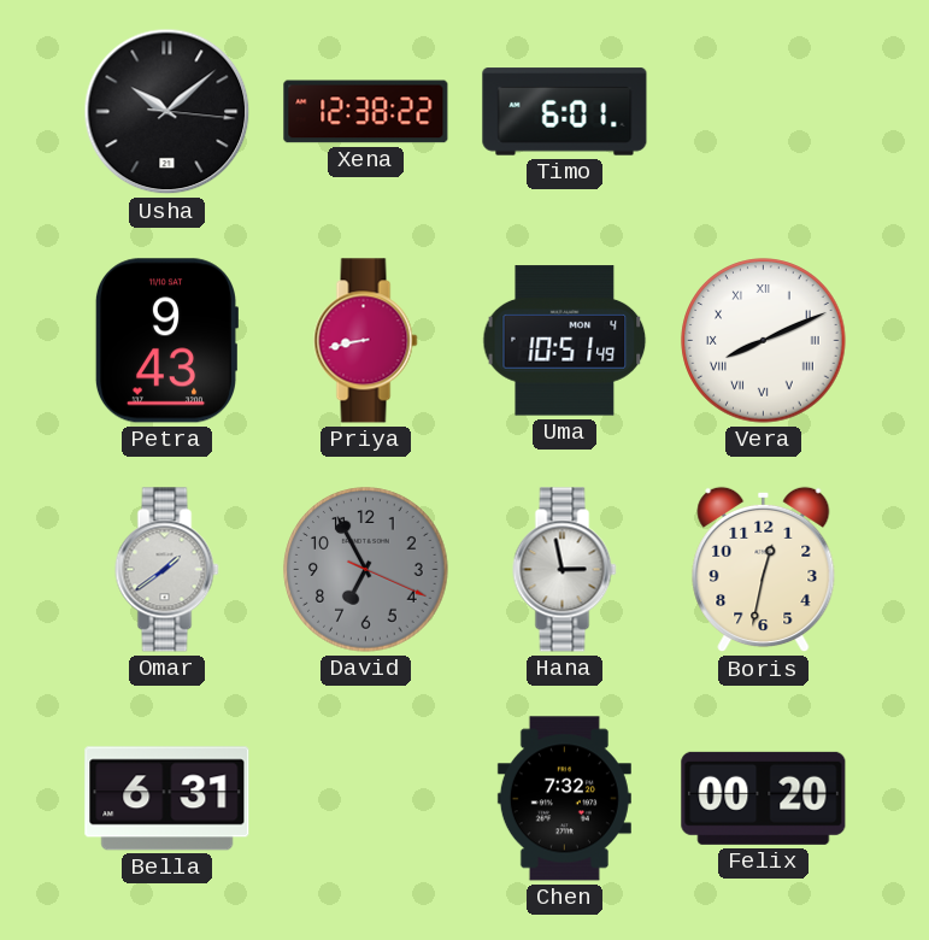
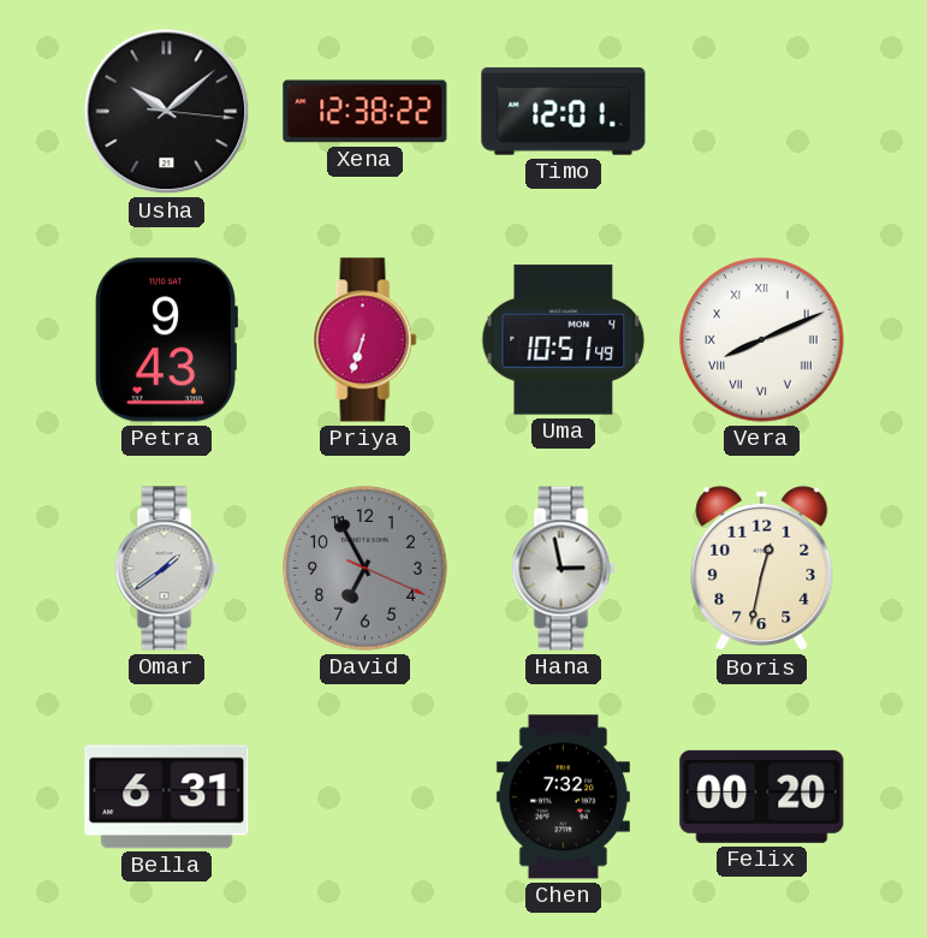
Timo: 6:01 -> 12:01 (564, 112)
Priya: 8:43 -> 6:33 (366, 340)
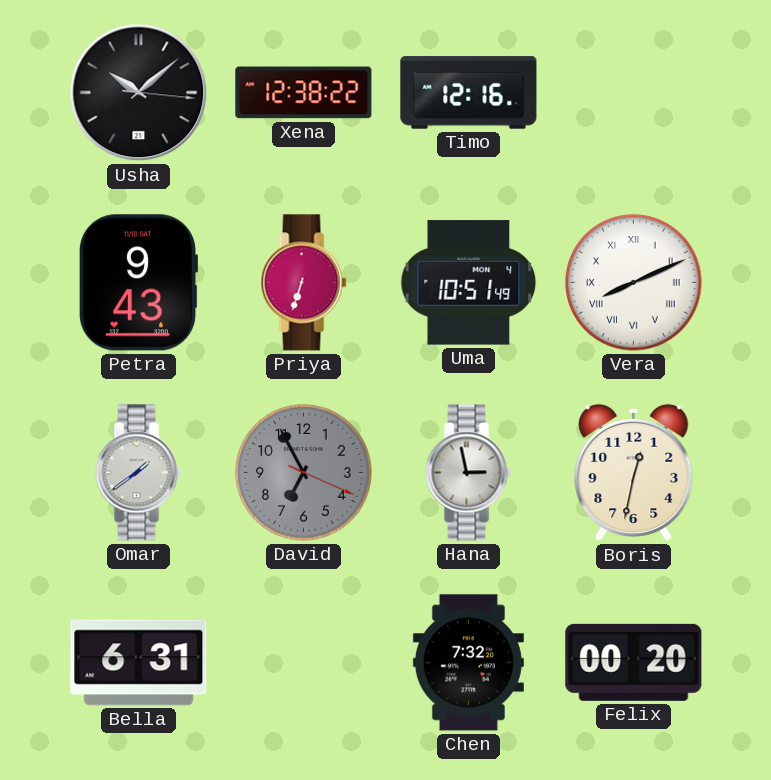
Timo: 12:01 -> 12:16 (469, 93)
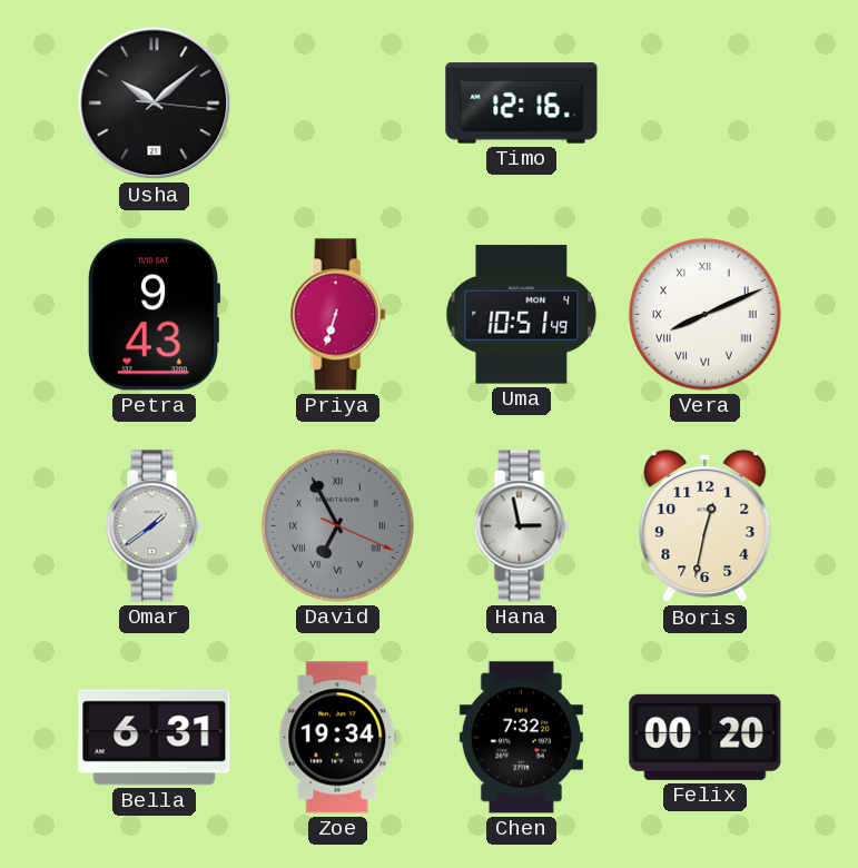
Xena: 12:38 -> none (304, 93)
David numerals: Arabic -> Roman (338, 526)
Zoe: none -> 19:34 (338, 738)
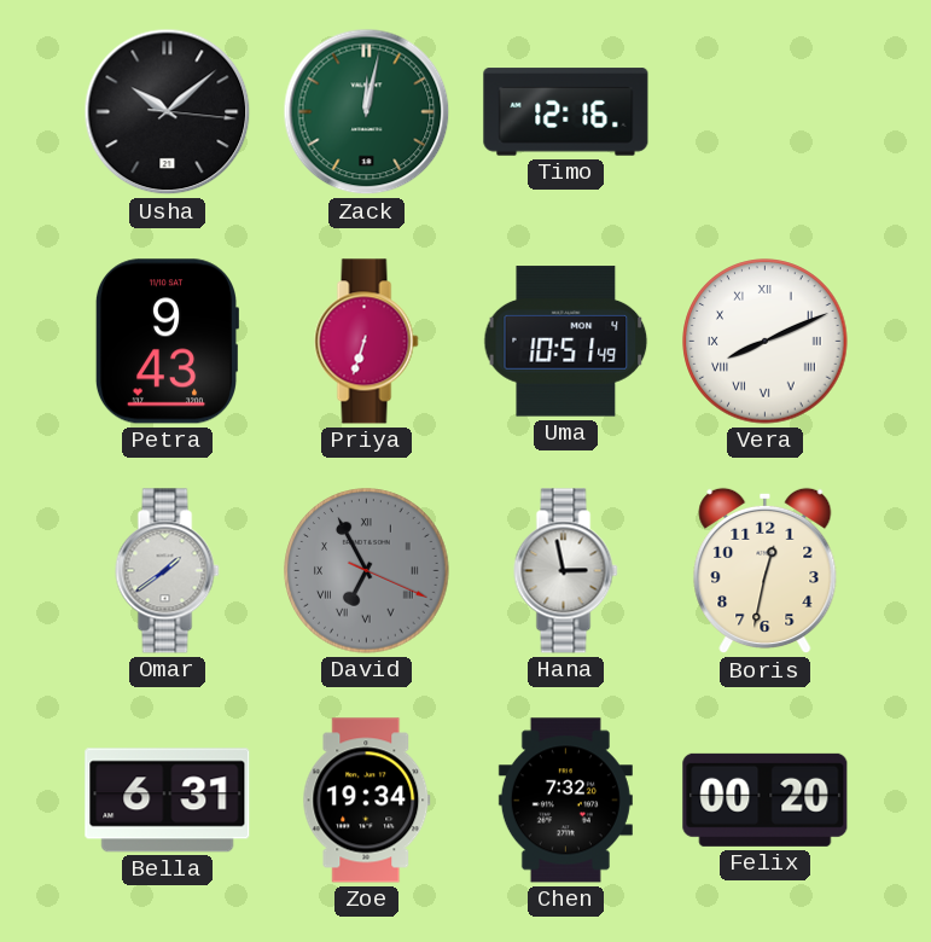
Zack: none -> 12:02 (367, 112)
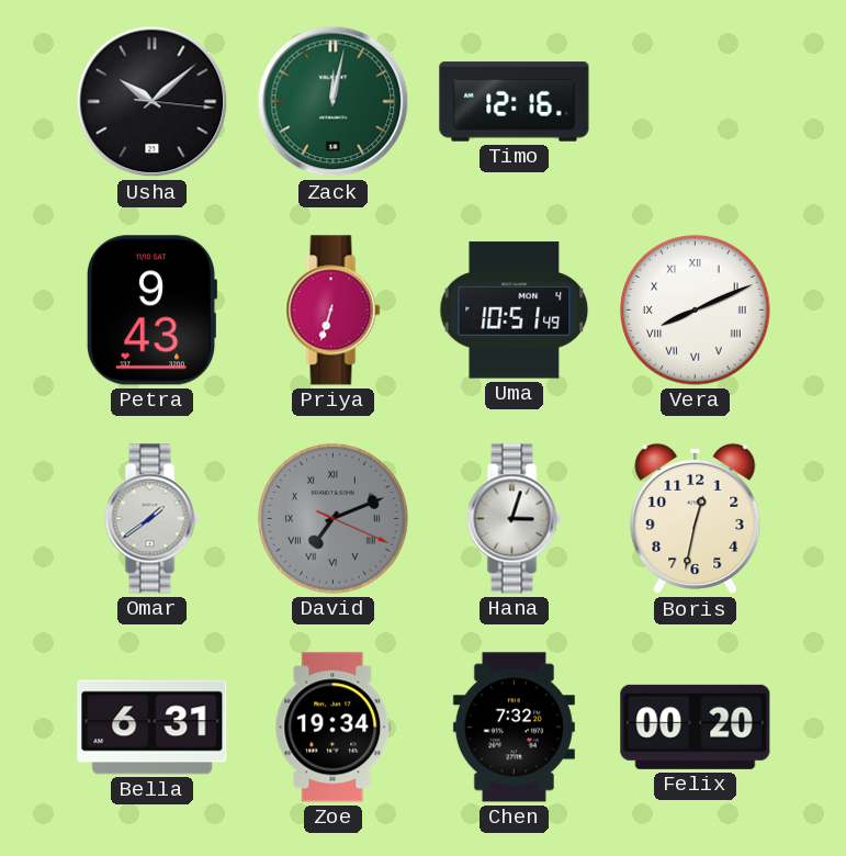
David: 6:55 -> 7:11 (334, 519)
Hana: 2:58 -> 3:03 (515, 519)
